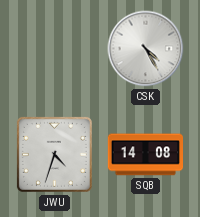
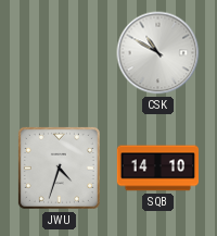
CSK: 4:25 -> 10:50 (158, 53)
SQB: 14:08 -> 14:10 (157, 169)
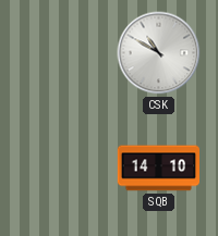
JWU: 4:33 -> none (59, 167)
